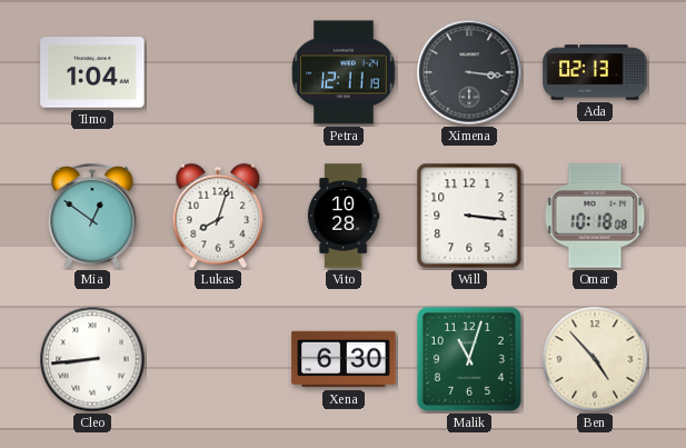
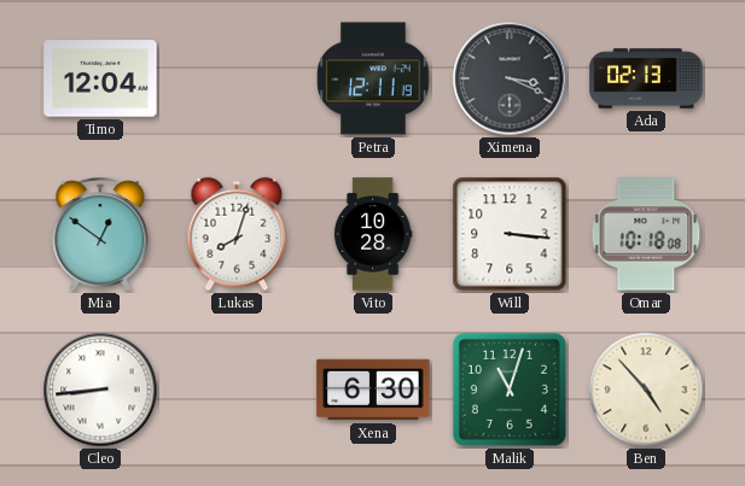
Timo: 1:04 -> 12:04 (100, 78)
Ximena: 3:16 -> 3:19 (510, 78)
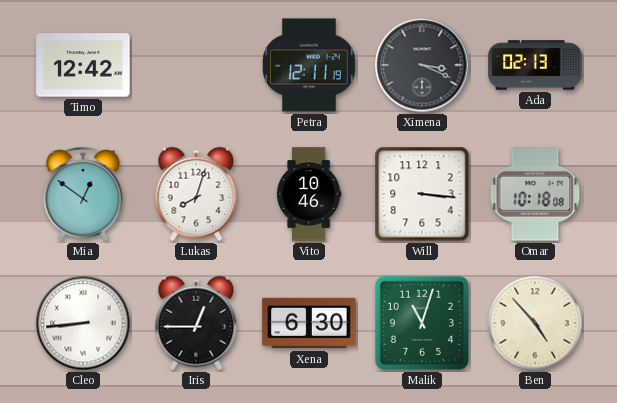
Timo: 12:04 -> 12:42 (83, 65)
Vito: 10:28 -> 10:46 (309, 194)
Iris: none -> 12:45 (196, 323)
